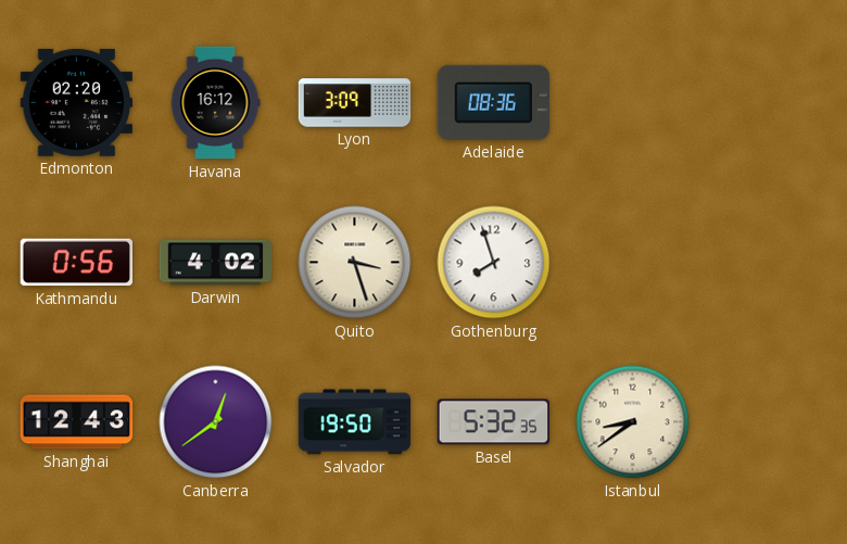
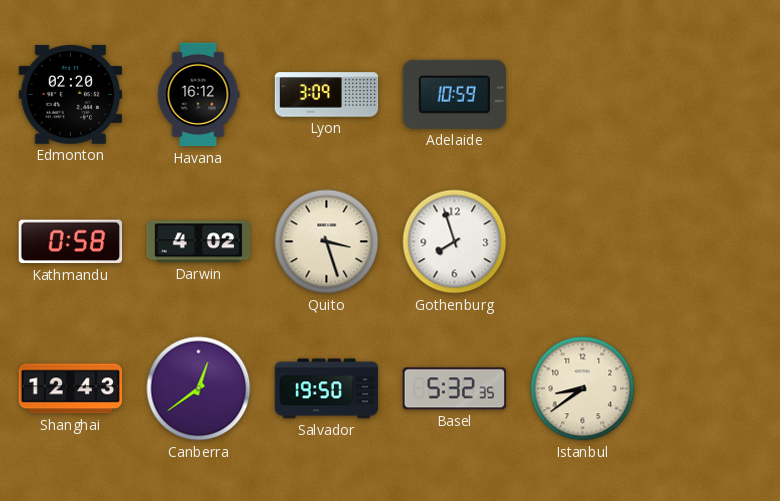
Adelaide: 08:36 -> 10:59 (454, 94)
Kathmandu: 0:56 -> 0:58 (70, 242)
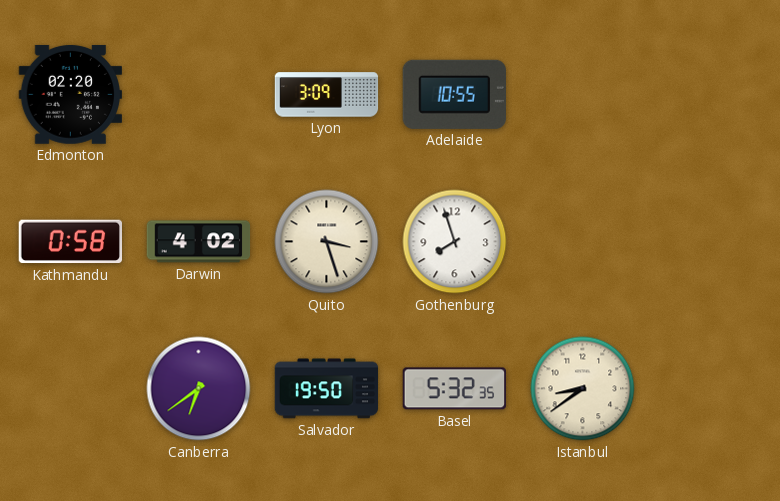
Havana: 16:12 -> none (198, 95)
Adelaide: 10:59 -> 10:55 (454, 94)
Shanghai: 12:43 -> none (71, 389)
Canberra: 12:39 -> 6:39 (199, 389)
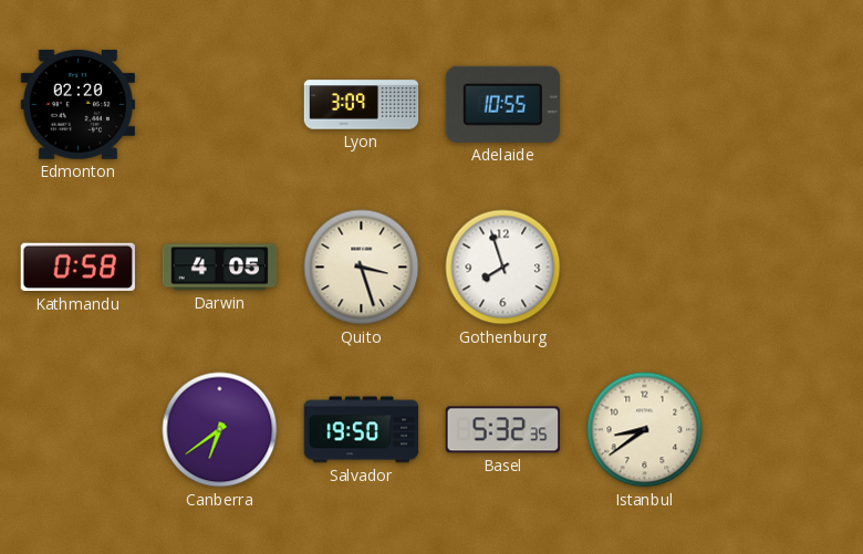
Darwin: 4:02 -> 4:05 (220, 268)
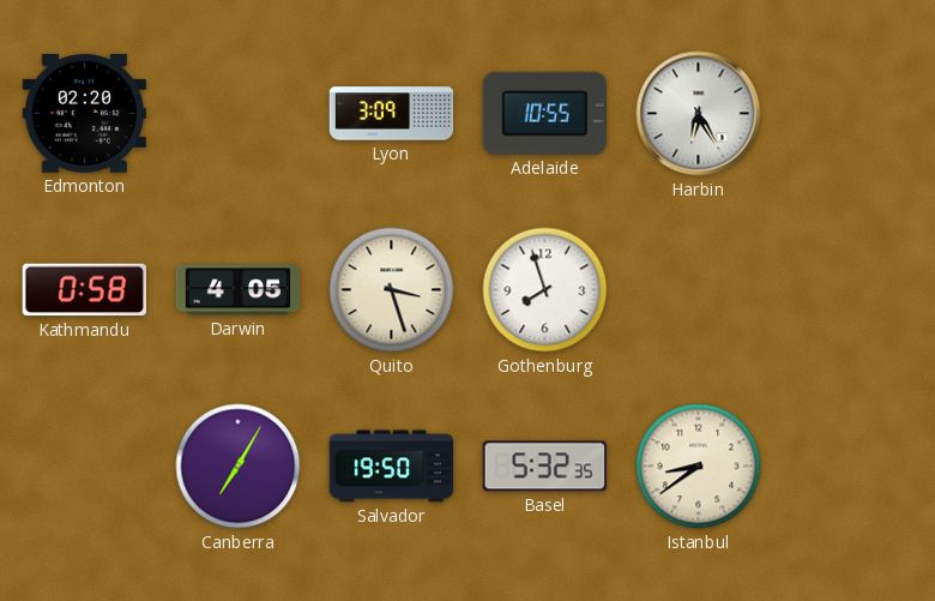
Harbin: none -> 6:25 (699, 114)
Canberra: 6:39 -> 7:05 (239, 467)
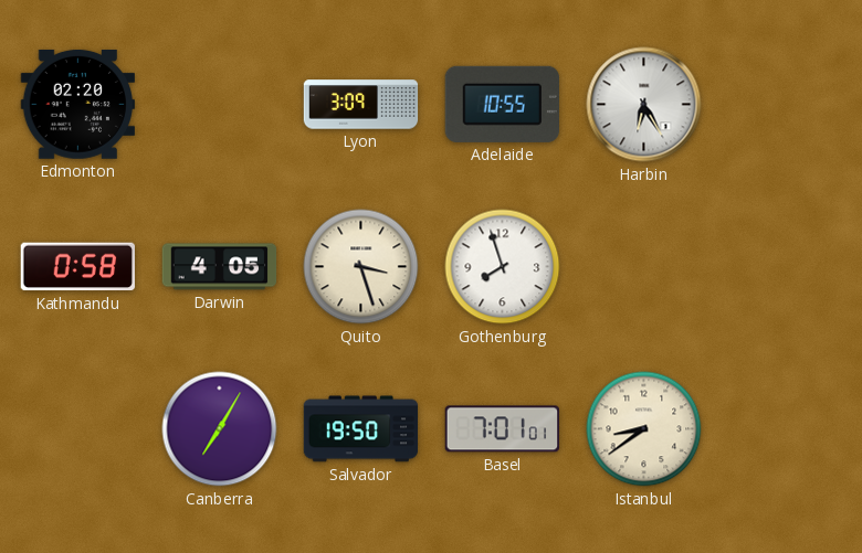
Basel: 5:32 -> 7:01 (502, 429)
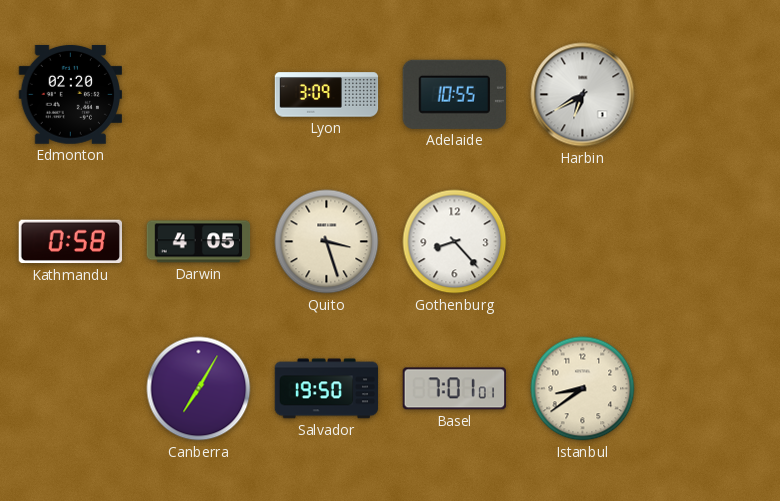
Harbin: 6:25 -> 6:40 (583, 95)
Gothenburg: 7:57 -> 8:23 (455, 242)
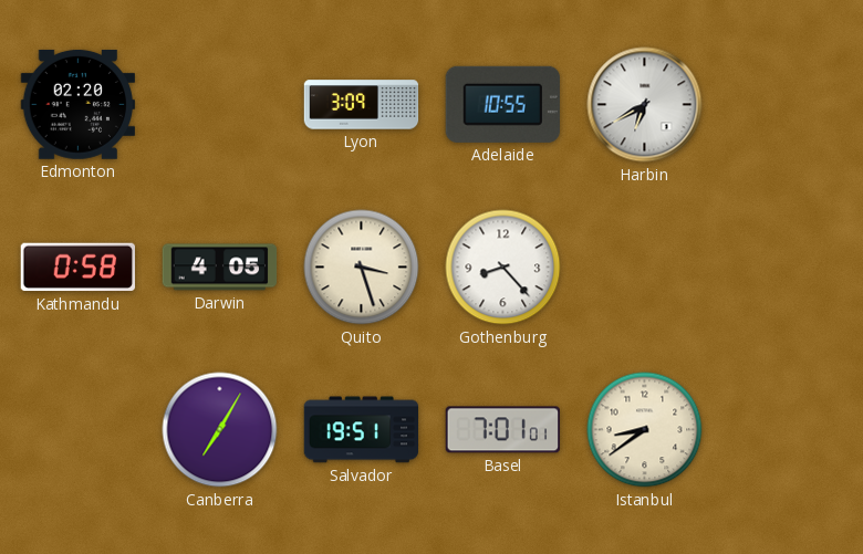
Salvador: 19:50 -> 19:51 (362, 430)
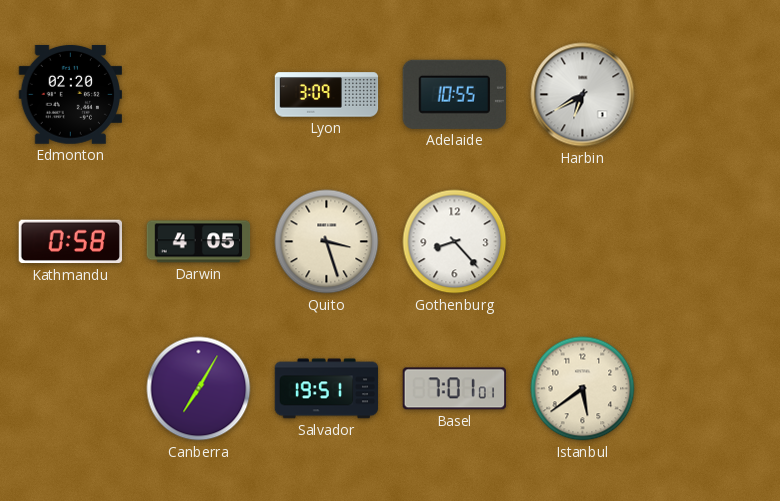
Istanbul: 8:39 -> 5:39 (583, 389)
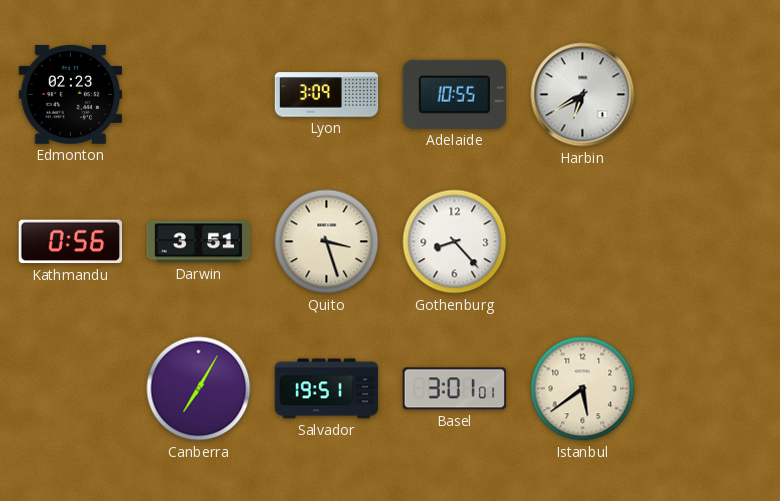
Edmonton: 02:20 -> 02:23 (70, 94)
Kathmandu: 0:58 -> 0:56 (70, 242)
Darwin: 4:05 -> 3:51 (199, 242)
Basel: 7:01 -> 3:01 (454, 389)
